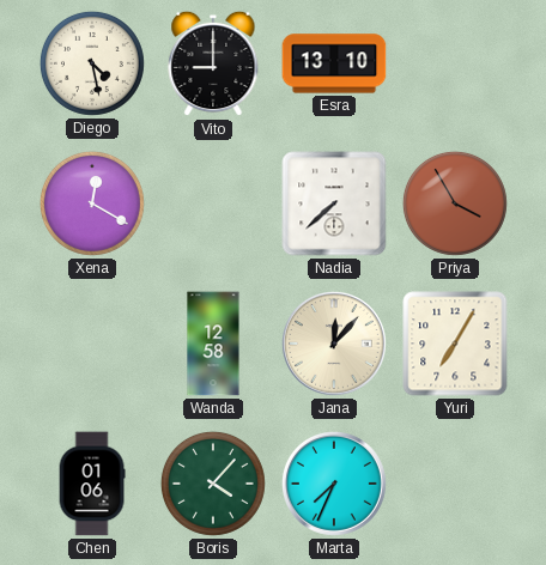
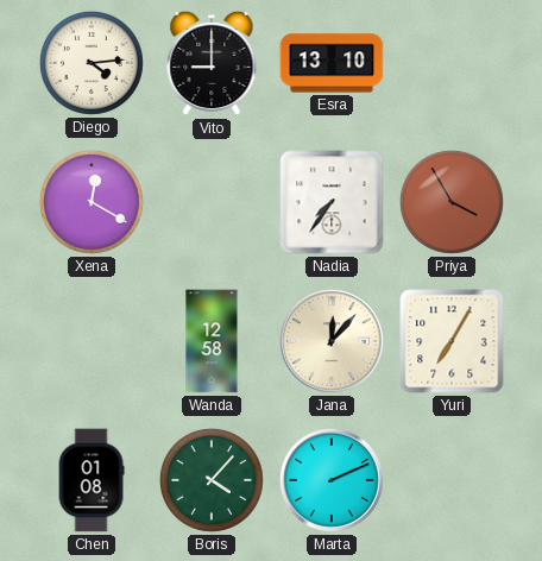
Diego: 4:28 -> 4:14 (92, 63)
Nadia: 7:38 -> 7:36 (332, 202)
Chen: 01:06 -> 01:08 (92, 480)
Marta: 7:34 -> 2:11 (332, 480)
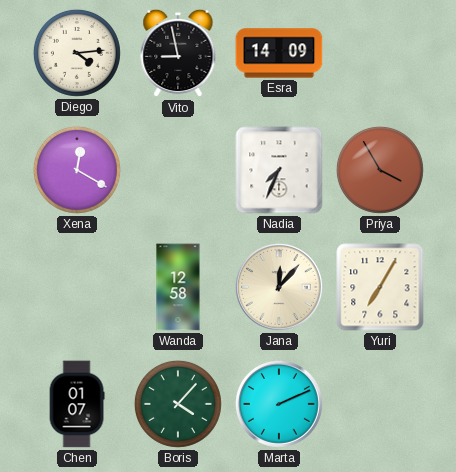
Vito: 9:00 -> 8:58 (178, 53)
Esra: 13:10 -> 14:09 (279, 53)
Nadia: 7:36 -> 7:34 (279, 170)
Chen: 01:08 -> 01:07 (77, 404)
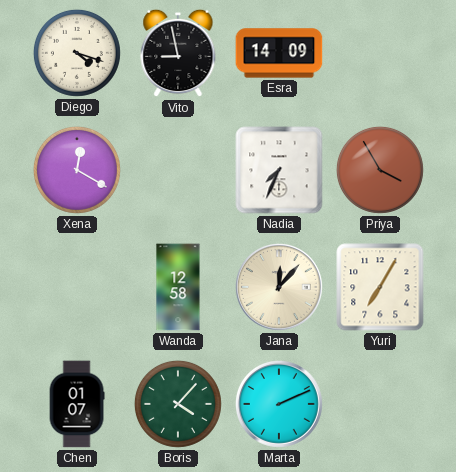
Diego: 4:14 -> 4:18 (77, 53)
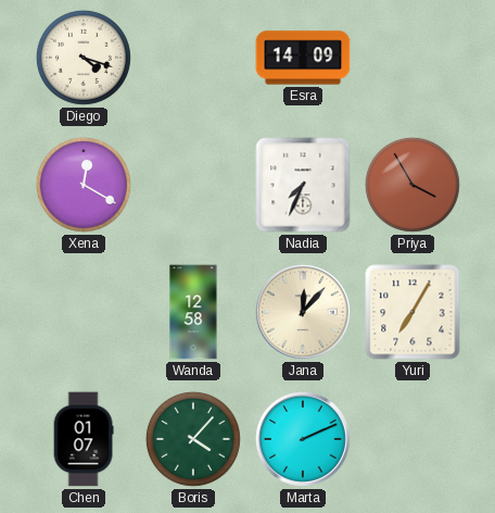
Vito: 8:58 -> none (178, 53)
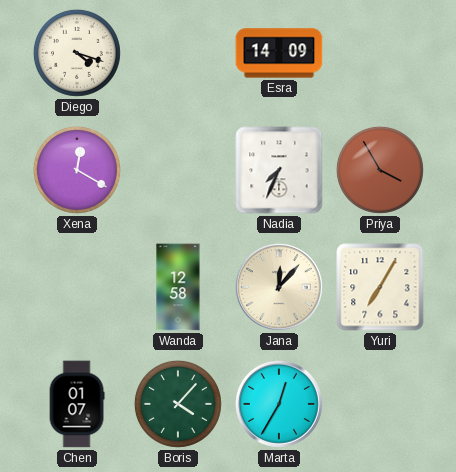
Marta: 2:11 -> 12:35 (279, 404)
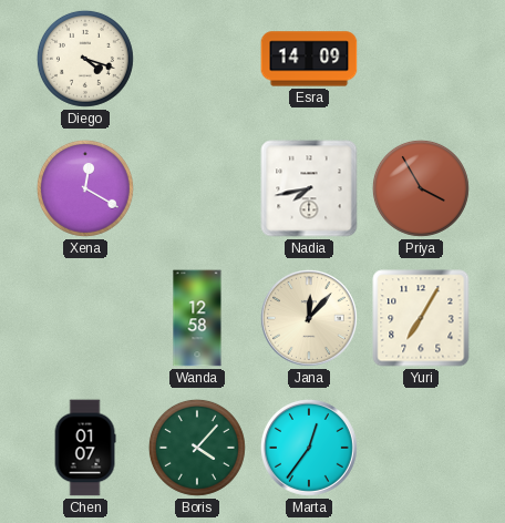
Nadia: 7:34 -> 7:43 (309, 188)
Marta: 12:35 -> 12:36 (309, 448)
